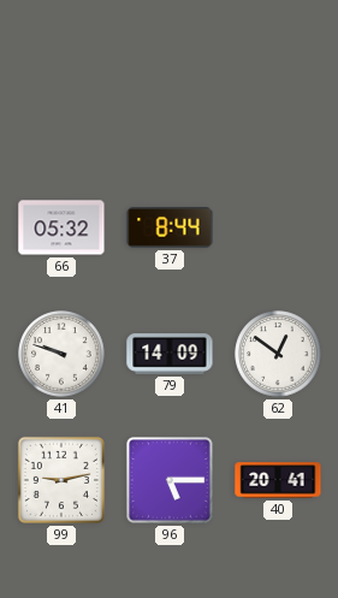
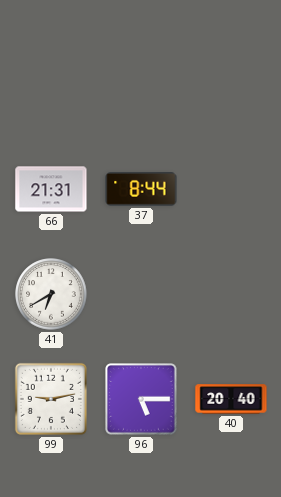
66: 05:32 -> 21:31 (51, 189)
41: 9:48 -> 6:40 (51, 294)
79: 14:09 -> none (170, 355)
62: 12:51 -> none (278, 354)
40: 20:41 -> 20:40 (231, 399)
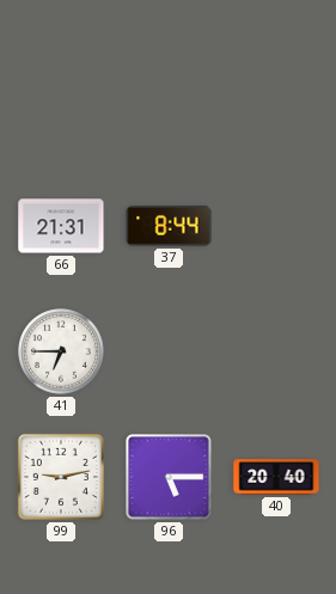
41: 6:40 -> 6:45 (61, 351)
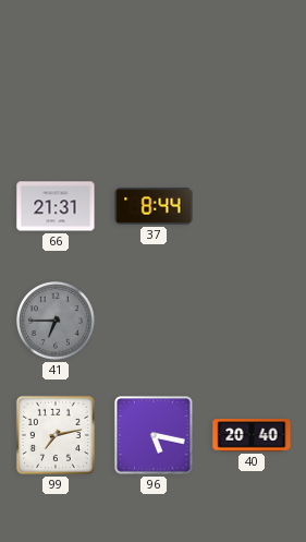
41 dial: white -> grey (56, 321)
99: 9:13 -> 7:13 (56, 435)
96: 5:15 -> 5:17 (154, 435)
